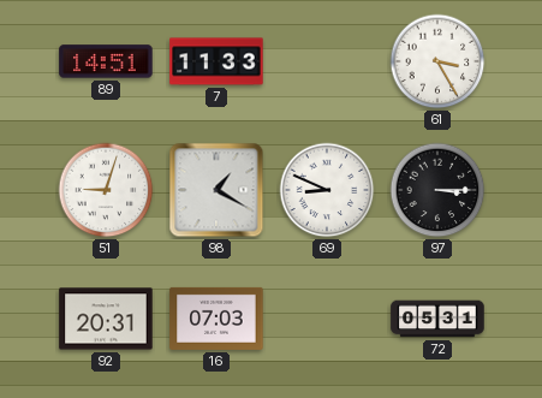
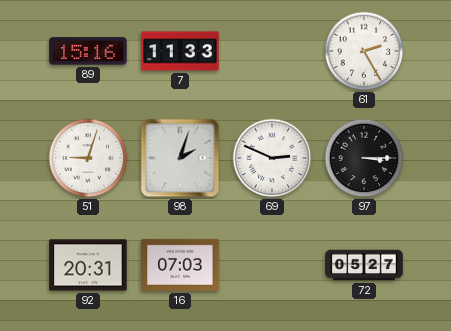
89: 14:51 -> 15:16 (88, 51)
61: 3:25 -> 2:25 (364, 51)
98: 1:20 -> 2:03 (180, 158)
69: 8:49 -> 2:49 (272, 158)
72: 05:31 -> 05:27 (364, 265)
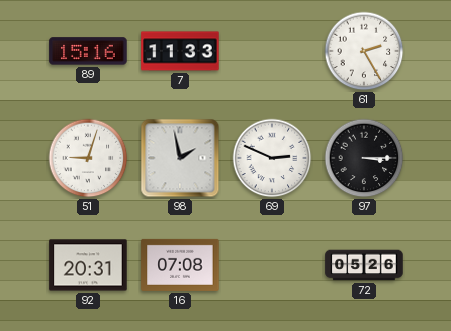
98: 2:03 -> 1:58 (180, 158)
16: 07:03 -> 07:08 (180, 265)
72: 05:27 -> 05:26 (364, 265)
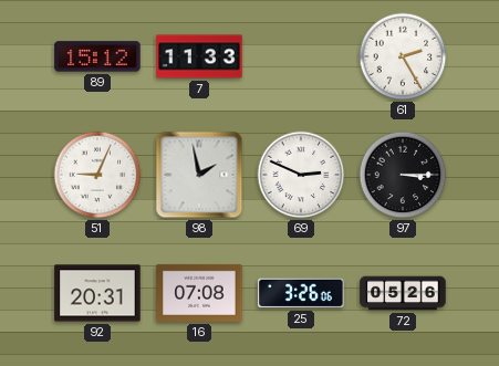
89: 15:16 -> 15:12 (97, 56)
51: 9:03 -> 9:04 (97, 175)
25: none -> 3:26 (301, 293)
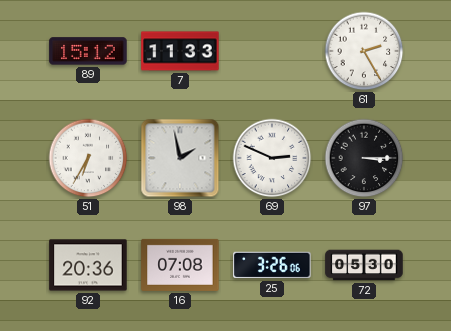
51: 9:04 -> 6:35 (88, 158)
92: 20:31 -> 20:36 (88, 265)
72: 05:26 -> 05:30 (364, 265)
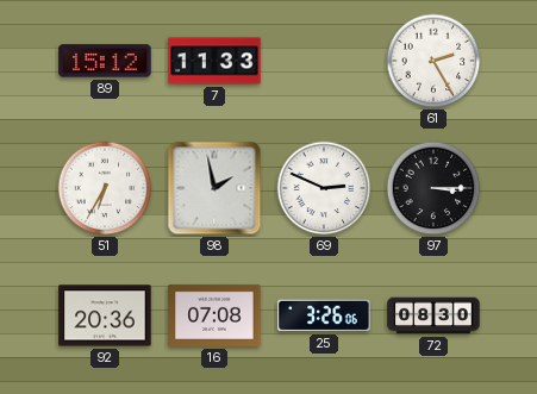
72: 05:30 -> 08:30 (433, 315)
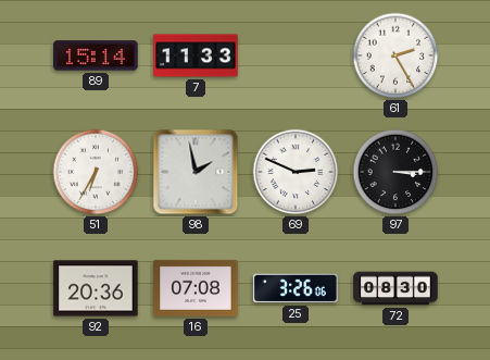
89: 15:12 -> 15:14 (96, 55)
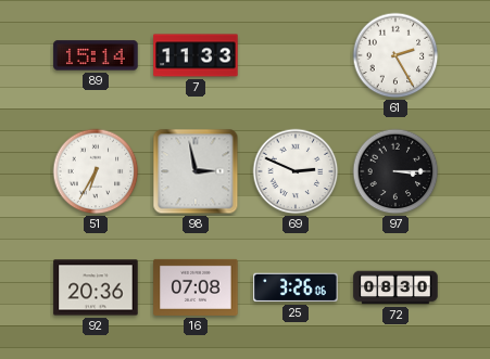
98: 1:58 -> 2:58 (196, 171)
